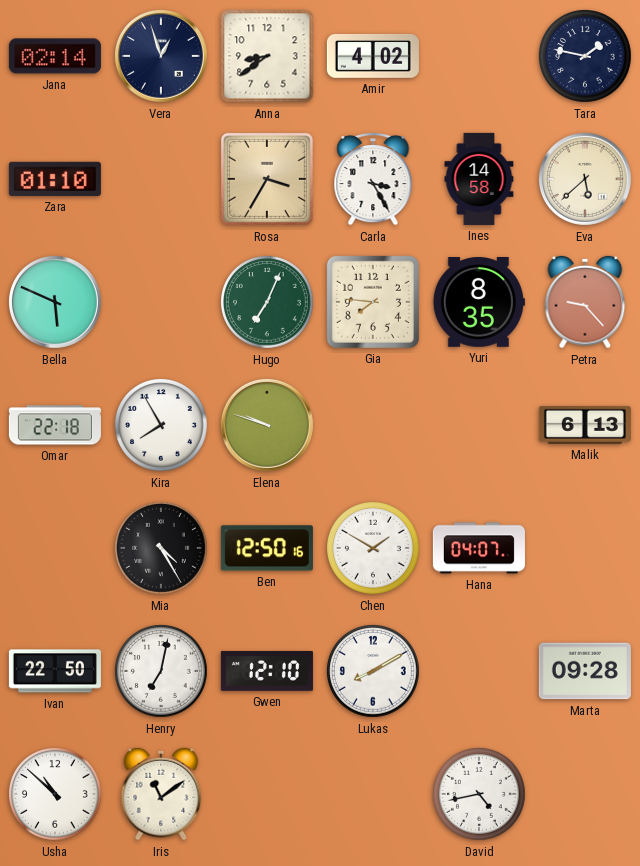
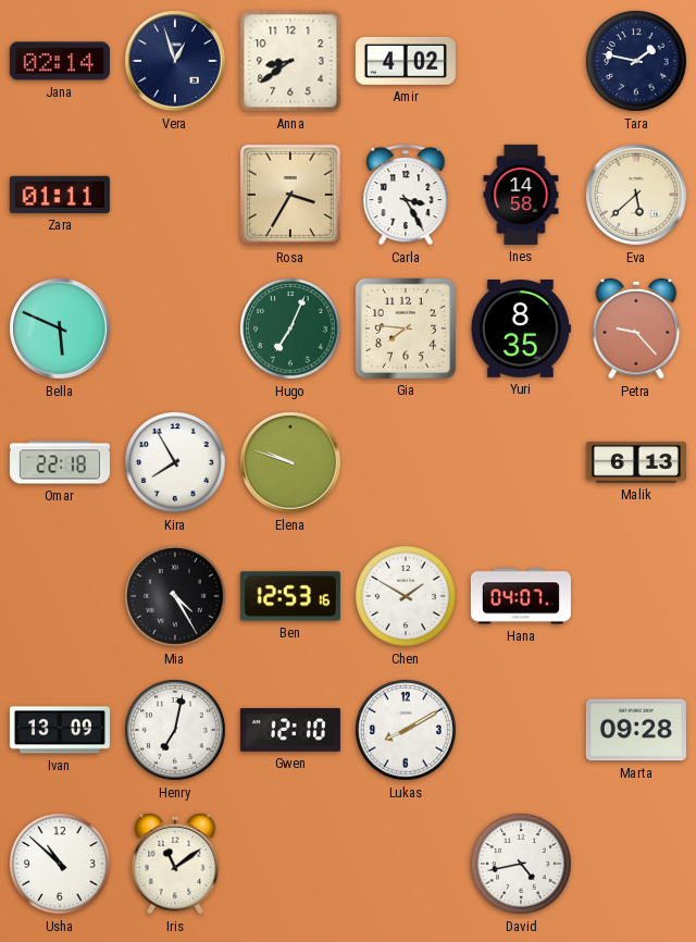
Zara: 01:10 -> 01:11 (60, 195)
Ben: 12:50 -> 12:53 (290, 596)
Ivan: 22:50 -> 13:09 (60, 730)
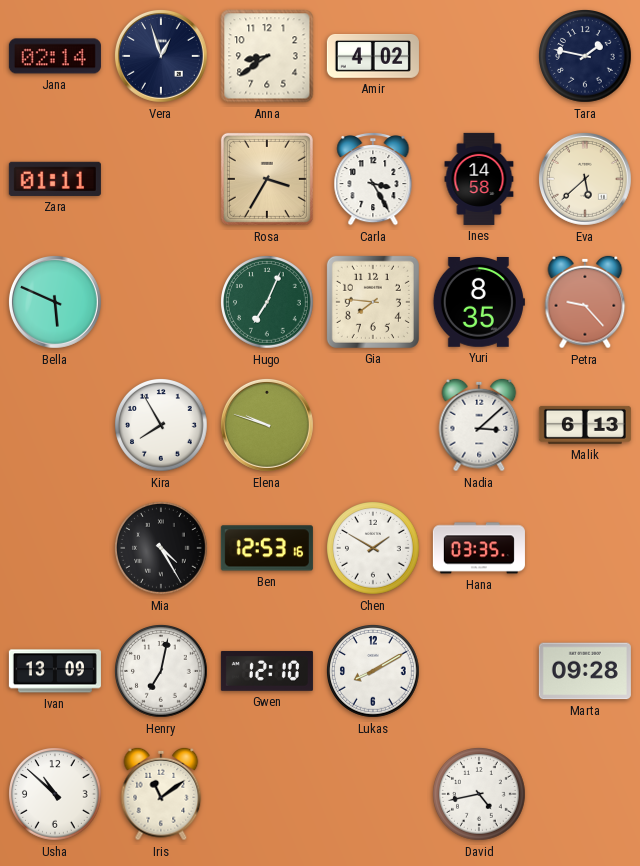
Omar: 22:18 -> none (60, 462)
Nadia: none -> 3:08 (479, 425)
Hana: 04:07 -> 03:35 (479, 548)
